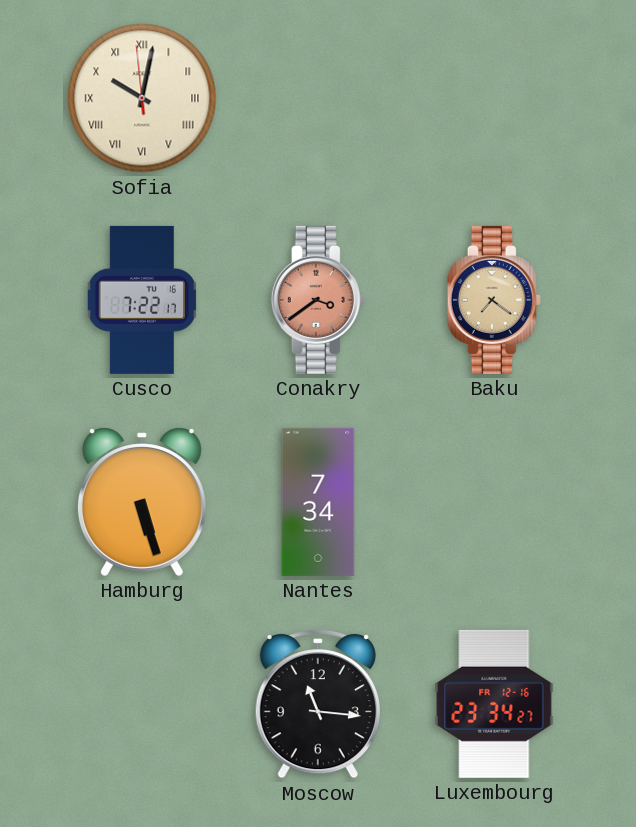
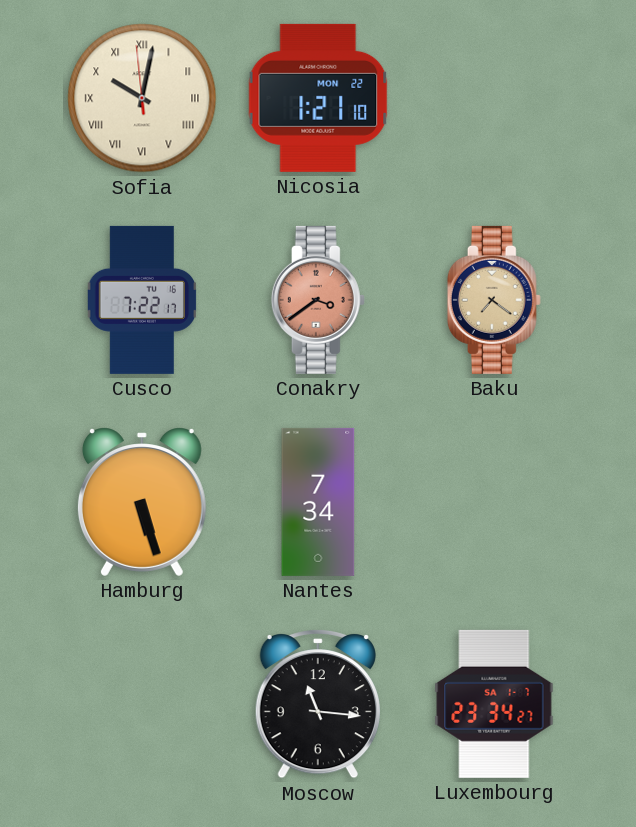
Nicosia: none -> 1:21 (318, 98)
Luxembourg date: FR 12-16 -> SA 1-7 (494, 704)
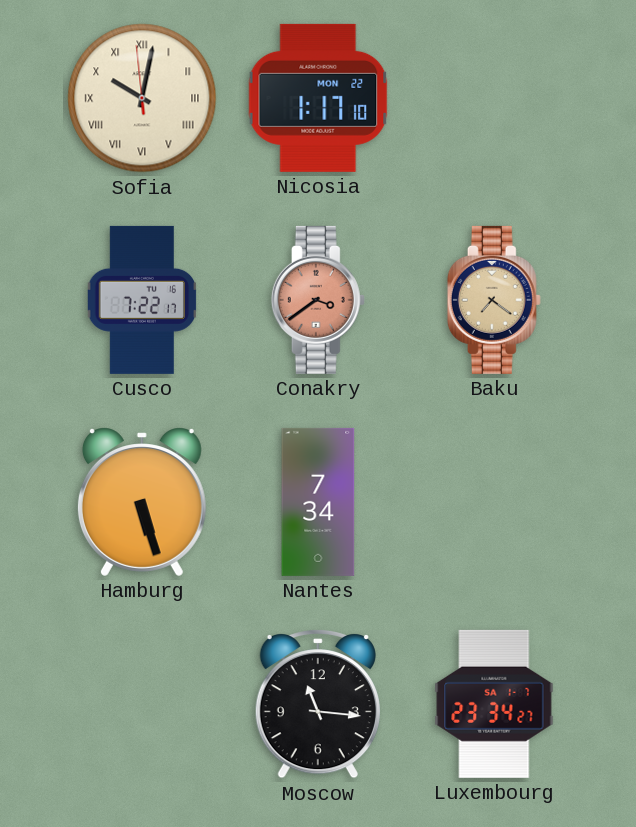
Nicosia: 1:21 -> 1:17 (318, 98)
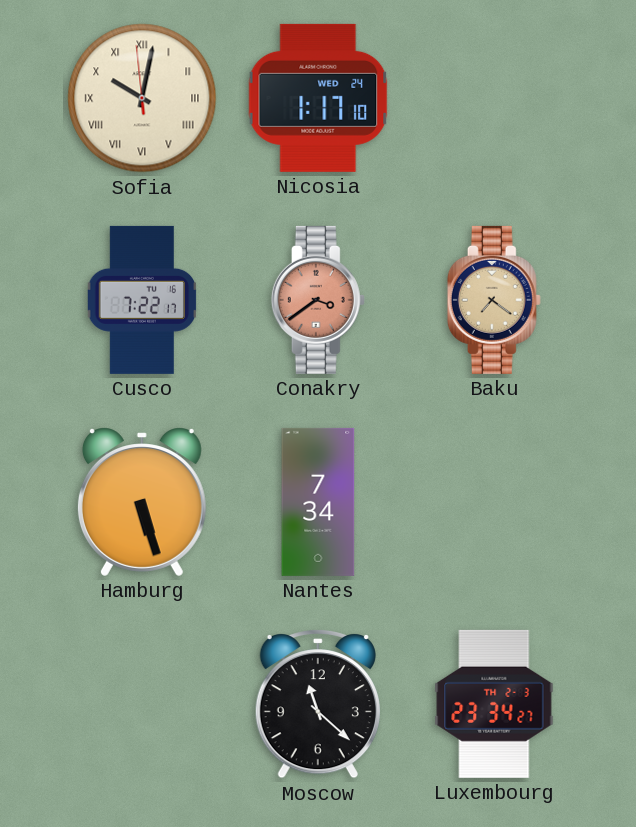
Nicosia date: MON 22 -> WED 24 (318, 98)
Moscow: 11:16 -> 11:22 (318, 704)
Luxembourg date: SA 1-7 -> TH 2-3 (494, 704)
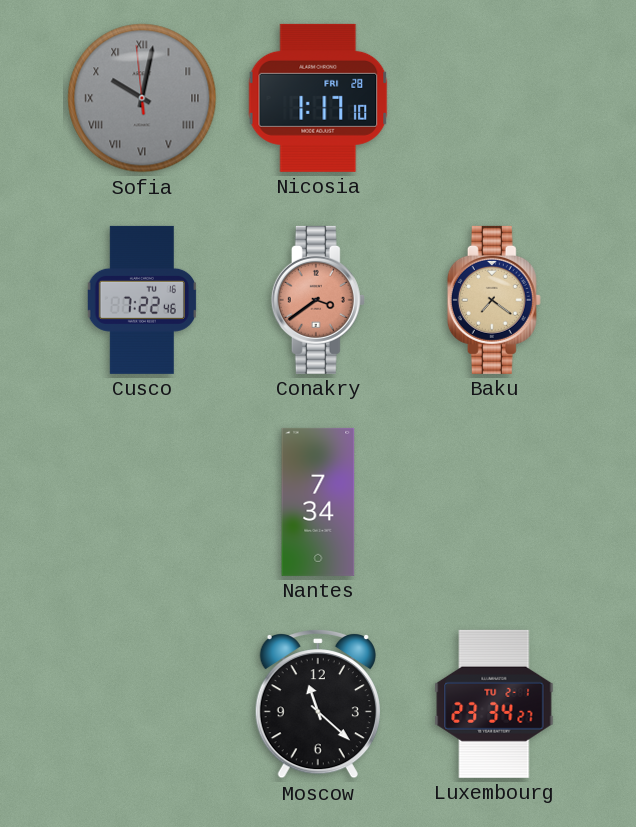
Sofia dial: cream -> grey (142, 98)
Nicosia date: WED 24 -> FRI 28 (318, 98)
Cusco: 7:22:17 -> 7:22:46 (141, 300)
Hamburg: 5:27 -> none (142, 502)
Luxembourg date: TH 2-3 -> TU 2-1 (494, 704)
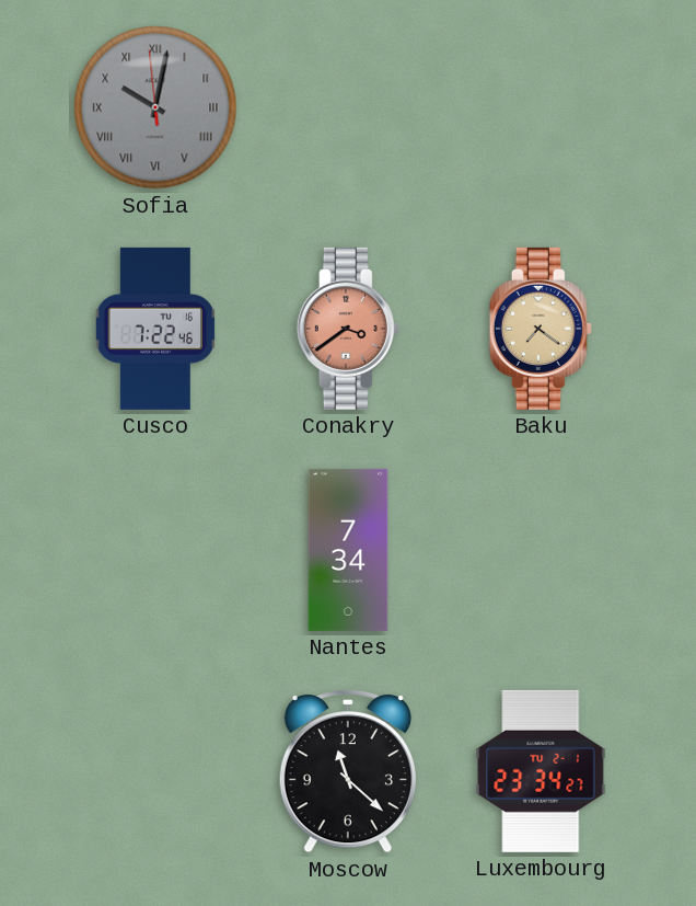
Nicosia: 1:17 -> none (318, 98)
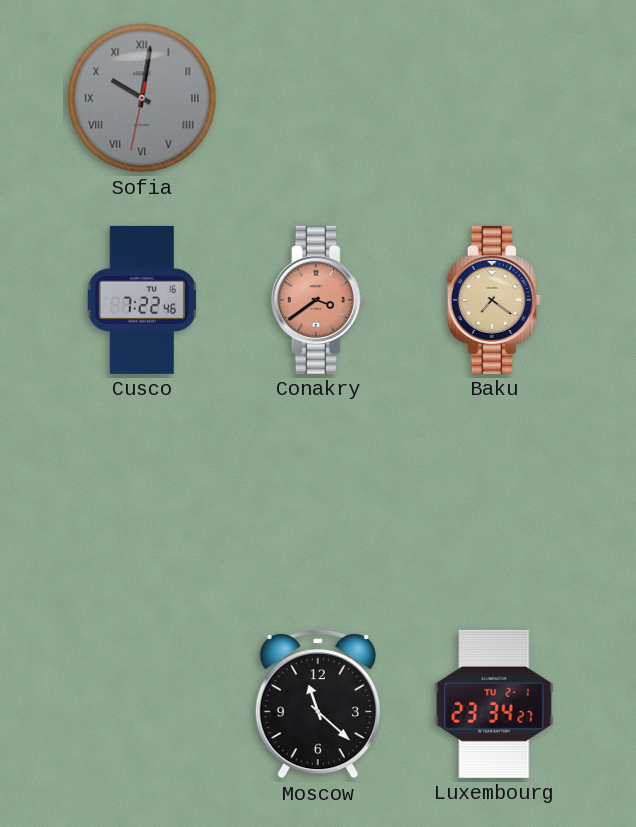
Sofia: 10:01:59 -> 10:01:32 (142, 98)
Nantes: 7:34 -> none (348, 550)
